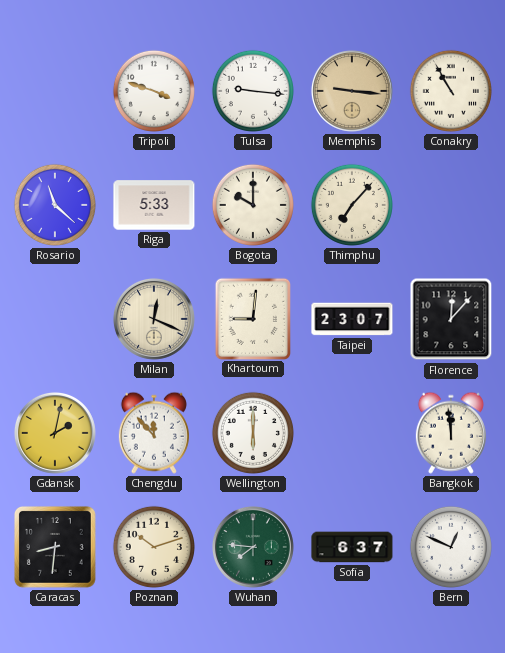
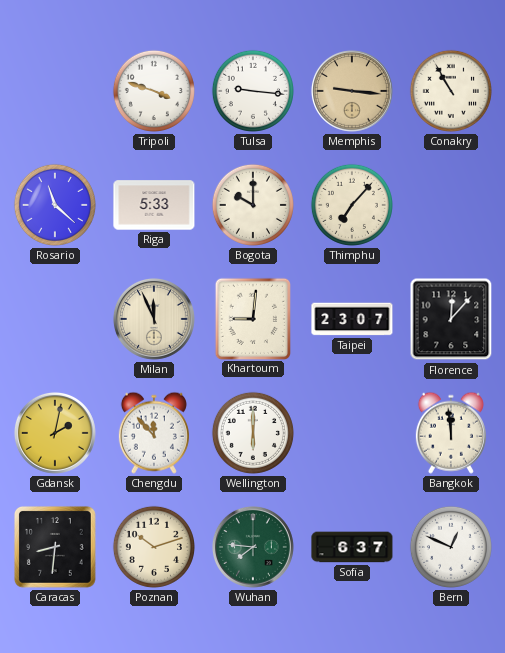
Milan: 12:19 -> 11:56 (154, 319)
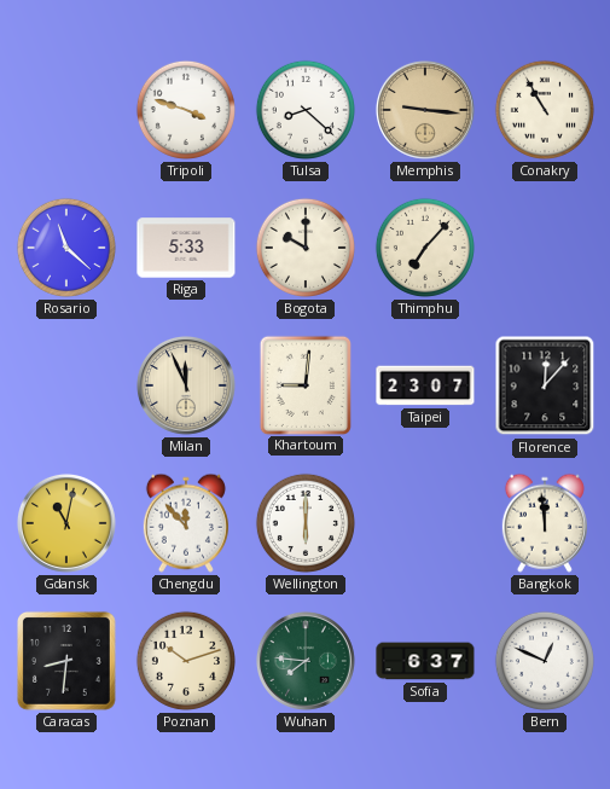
Tulsa: 9:16 -> 8:22 (306, 110)
Gdansk: 2:02 -> 11:02 (66, 523)
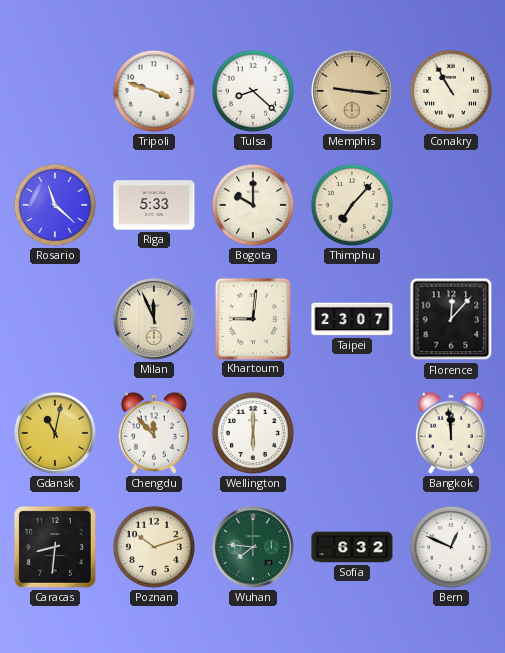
Sofia: 6:37 -> 6:32 (352, 547)
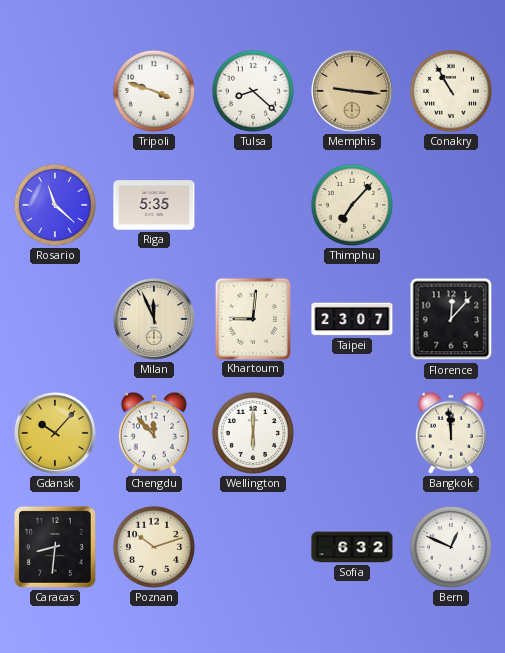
Riga: 5:33 -> 5:35 (154, 205)
Bogota: 10:00 -> none (253, 205)
Gdansk: 11:02 -> 10:07 (55, 433)
Wuhan: 7:46 -> none (253, 547)
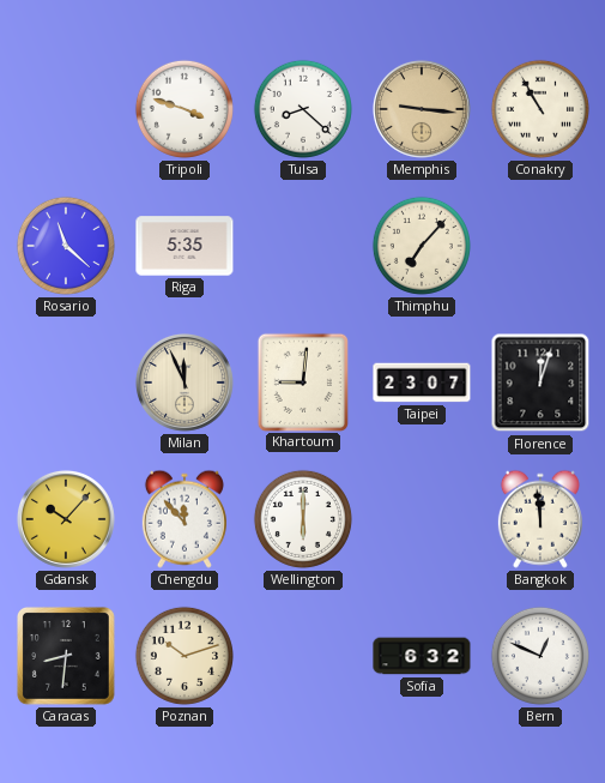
Florence: 12:07 -> 12:03 (540, 383)
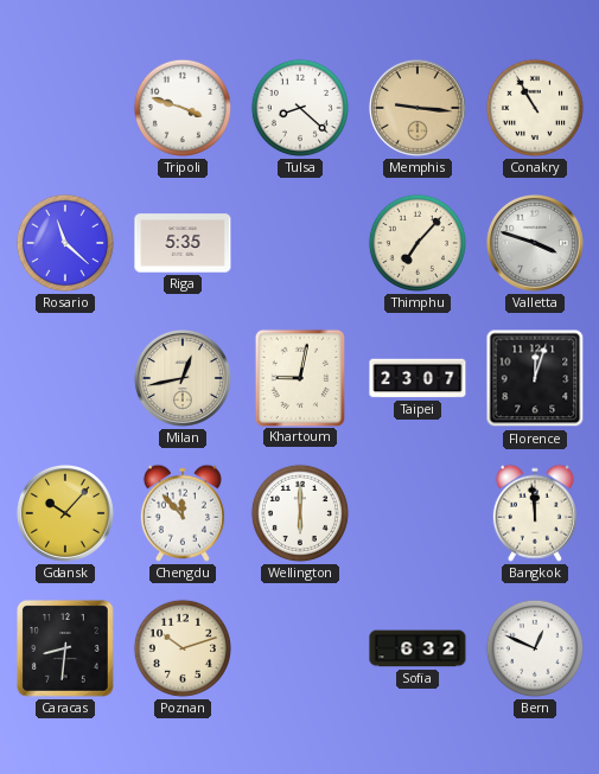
Valletta: none -> 3:48 (535, 243)
Milan: 11:56 -> 12:43 (183, 378)
Khartoum: 9:01 -> 9:02 (299, 377)
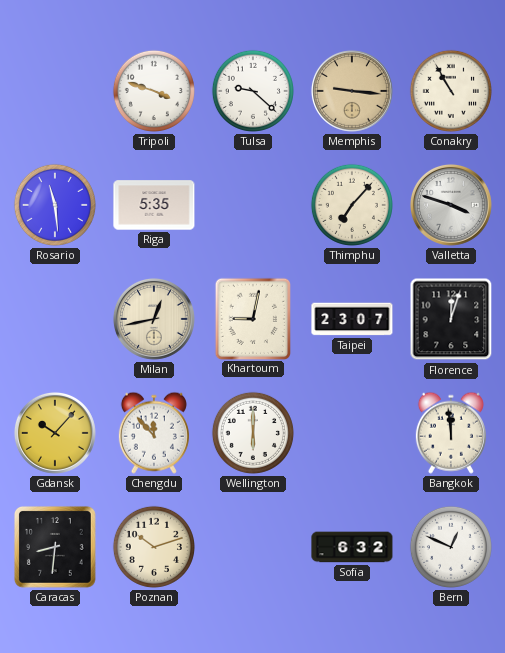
Tulsa: 8:22 -> 9:22 (253, 91)
Rosario: 11:22 -> 11:29 (55, 205)
